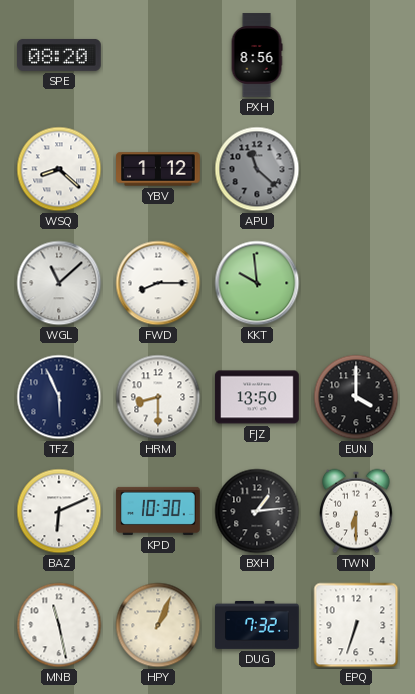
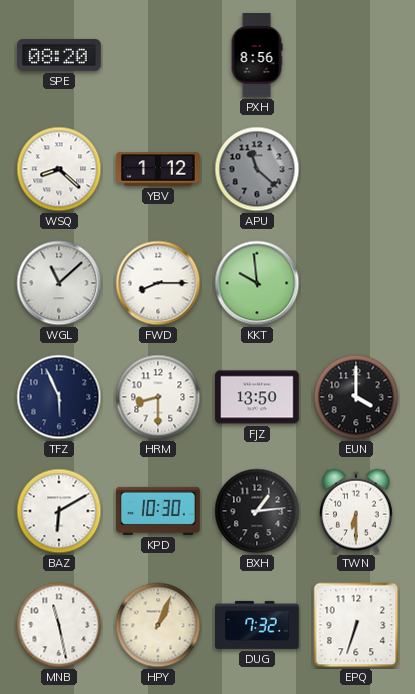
BAZ: 6:11 -> 6:10 (59, 511)
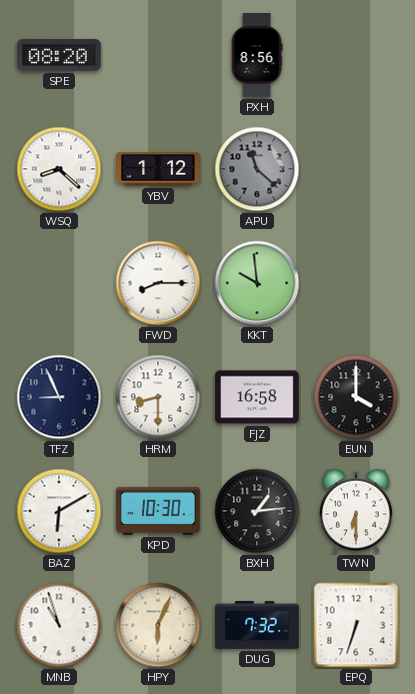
WGL: 11:08 -> none (59, 283)
TFZ: 5:56 -> 8:56 (59, 397)
FJZ: 13:50 -> 16:58 (257, 397)
MNB: 11:28 -> 10:57 (59, 625)
HPY: 1:04 -> 6:04 (158, 625)
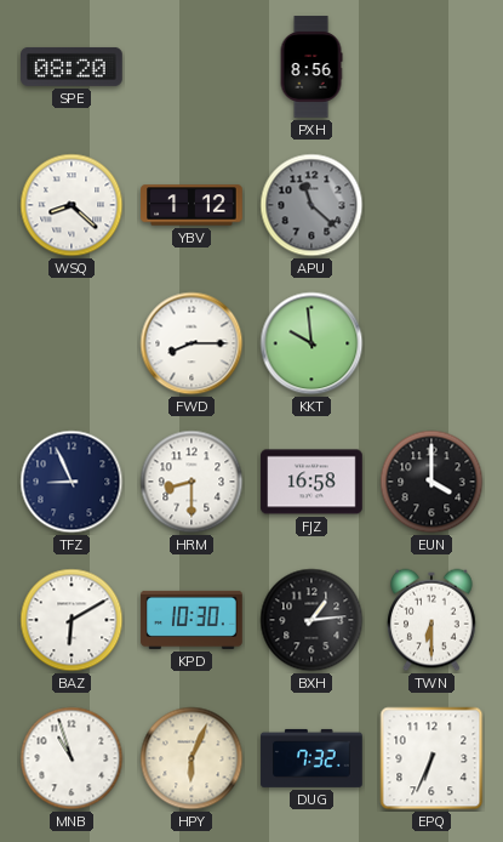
EPQ: 6:33 -> 6:34 (431, 758)
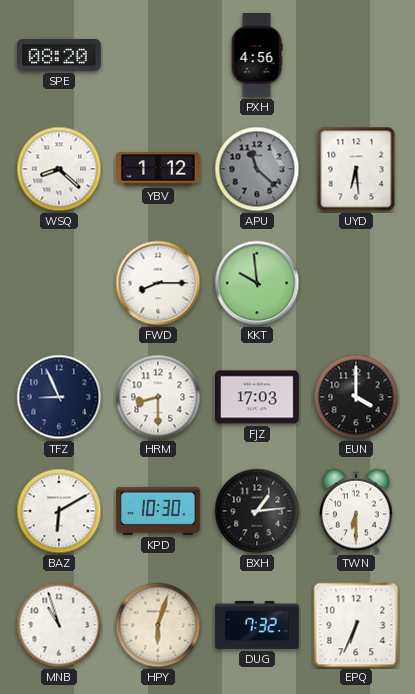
PXH: 8:56 -> 4:56 (257, 55)
UYD: none -> 6:29 (356, 169)
FJZ: 16:58 -> 17:03 (257, 397)
HPY: 6:04 -> 6:03 (158, 625)
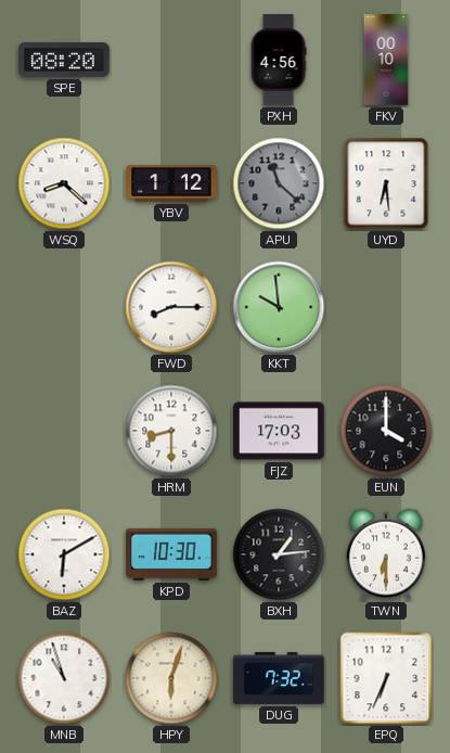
FKV: none -> 00:10 (386, 60)
TFZ: 8:56 -> none (59, 397)
